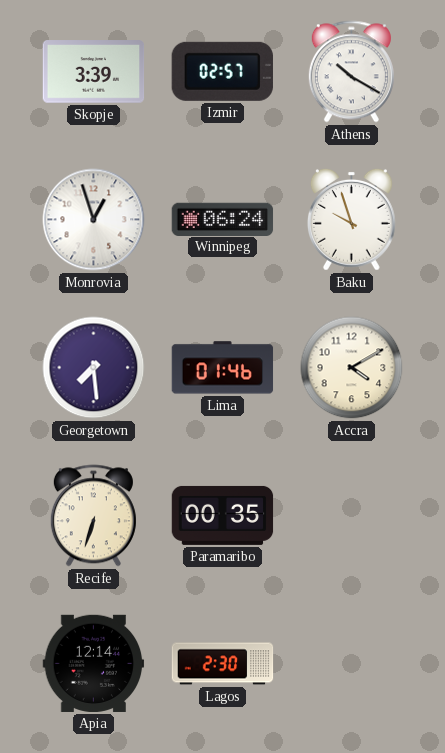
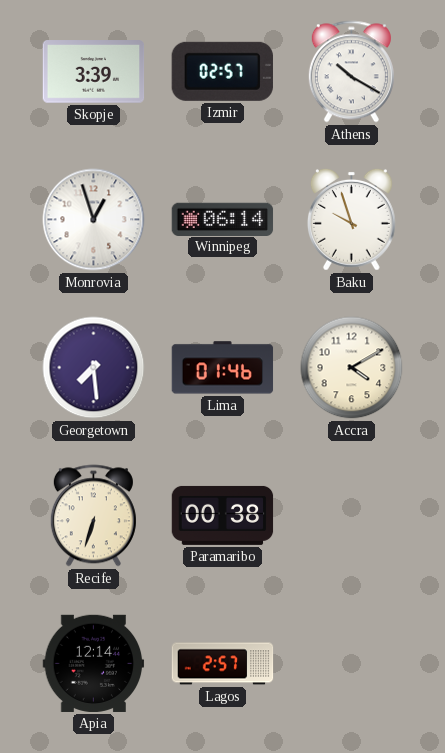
Winnipeg: 06:24 -> 06:14 (223, 219)
Paramaribo: 00:35 -> 00:38 (223, 515)
Lagos: 2:30 -> 2:57 (223, 664)
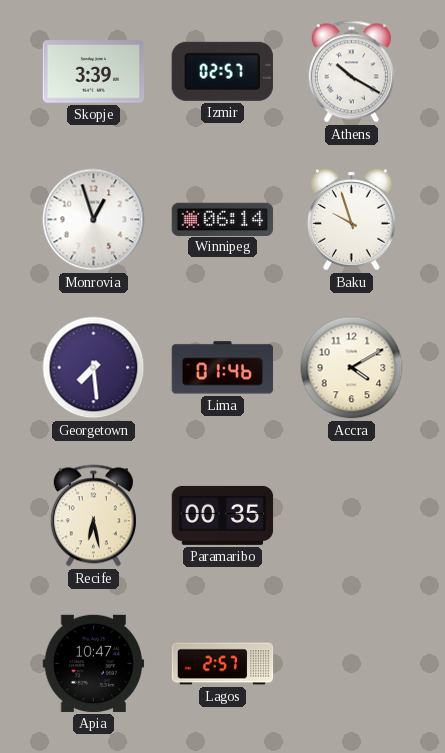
Recife: 6:33 -> 6:28 (93, 516)
Paramaribo: 00:38 -> 00:35 (223, 515)
Apia: 12:14 -> 10:47 (94, 663)
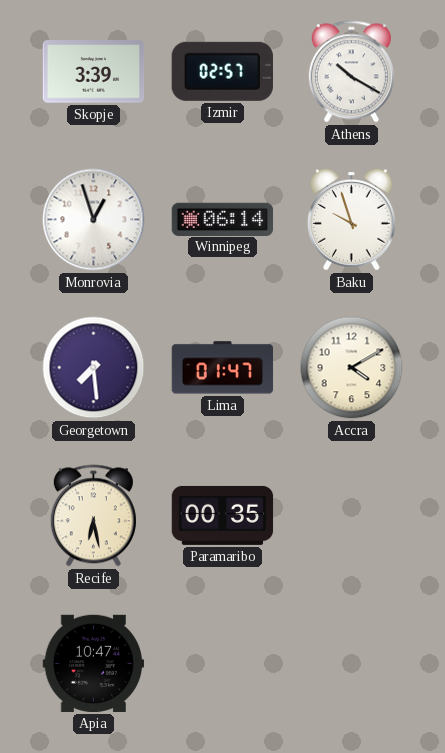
Lima: 01:46 -> 01:47 (223, 368)
Lagos: 2:57 -> none (223, 664)
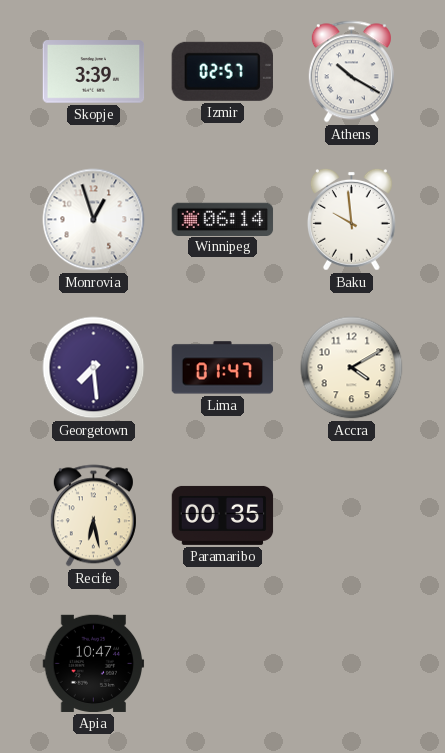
Baku: 9:57 -> 9:59 (351, 219)
